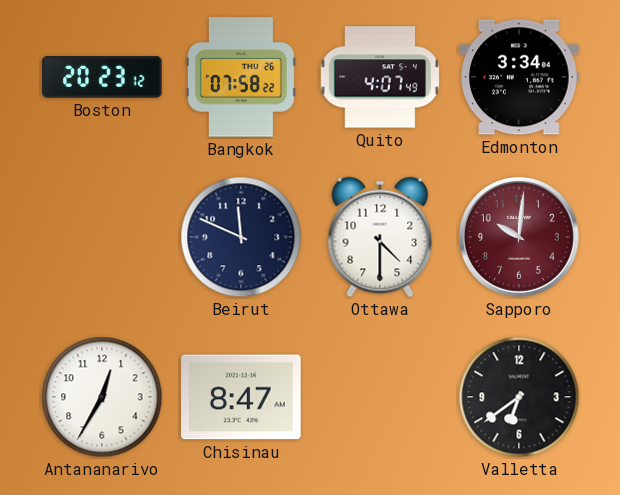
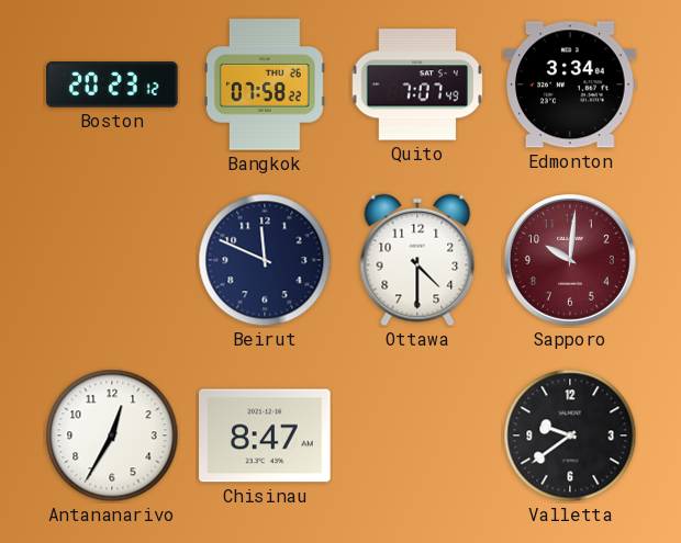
Quito: 4:07 -> 7:07 (417, 84)
Valletta: 6:39 -> 9:39 (570, 435)
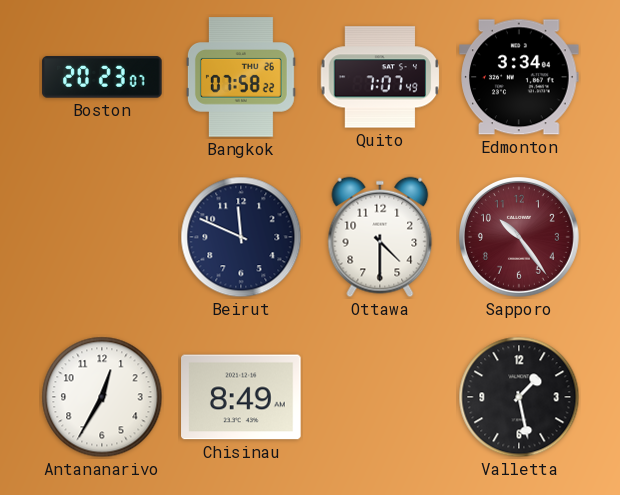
Boston: 20:23:12 -> 20:23:07 (102, 77)
Sapporo: 10:01 -> 10:24 (520, 238)
Chisinau: 8:47 -> 8:49 (241, 397)
Valletta: 9:39 -> 1:28 (519, 397)
